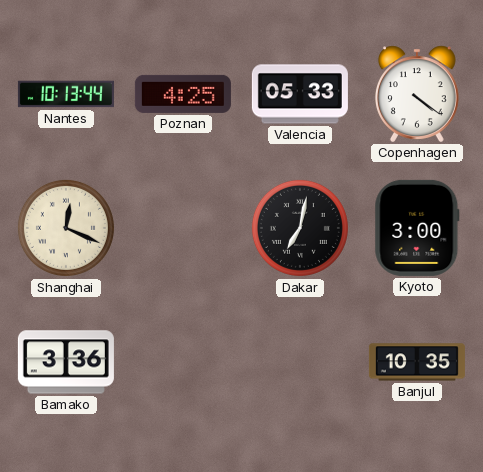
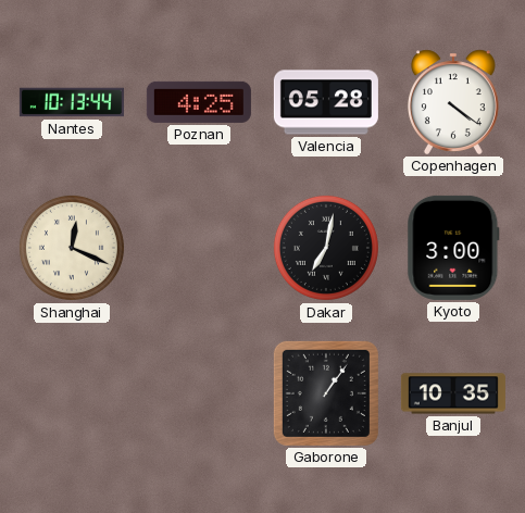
Valencia: 05:33 -> 05:28 (326, 102)
Bamako: 3:36 -> none (66, 362)
Gaborone: none -> 1:06 (326, 393)
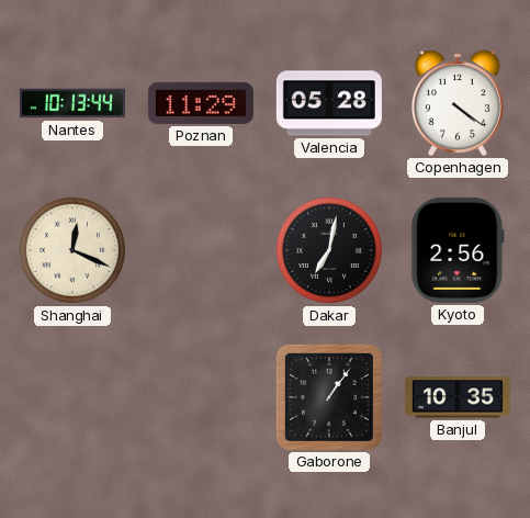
Poznan: 4:25 -> 11:29 (201, 103)
Kyoto: 3:00 -> 2:56 (458, 250)
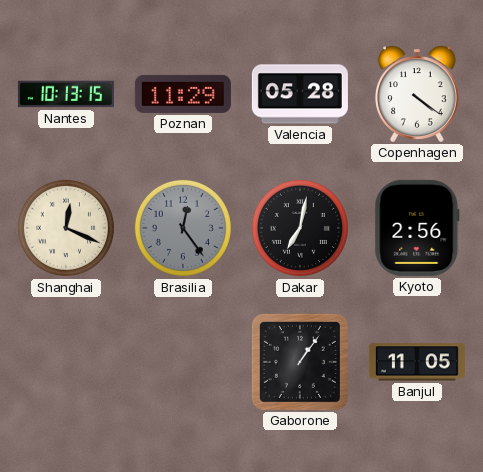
Nantes: 10:13:44 -> 10:13:15 (66, 94)
Brasilia: none -> 12:24 (183, 228)
Banjul: 10:35 -> 11:05 (417, 362)
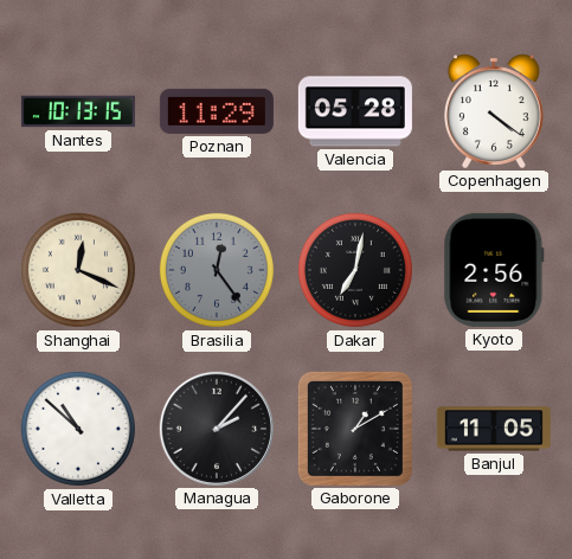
Valletta: none -> 10:52 (78, 429)
Managua: none -> 2:07 (217, 429)
Gaborone: 1:06 -> 1:10 (355, 429)
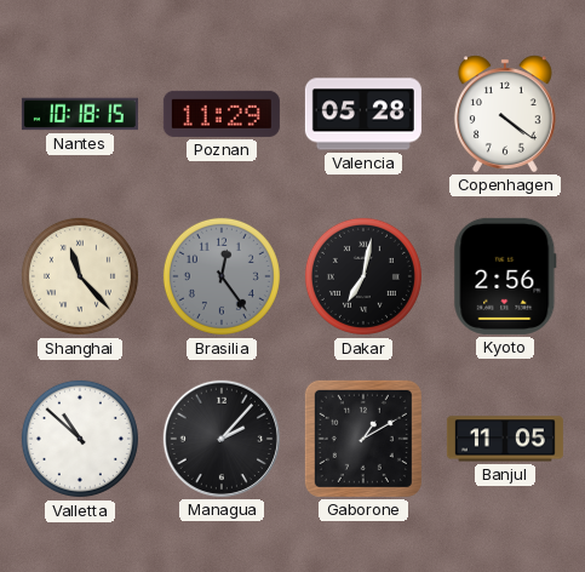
Nantes: 10:13 -> 10:18 (80, 114)
Shanghai: 12:19 -> 11:23 (80, 276)
